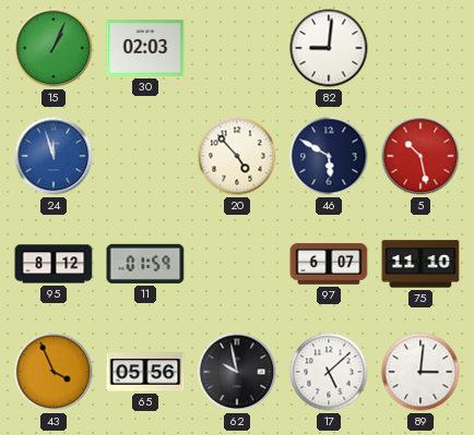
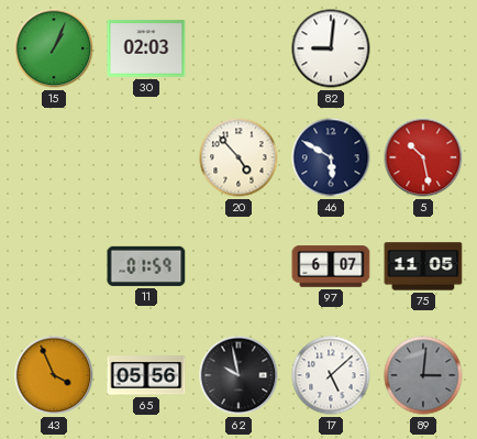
24: 11:57 -> none (54, 156)
95: 8:12 -> none (54, 264)
75: 11:10 -> 11:05 (423, 266)
89 dial: white -> grey (423, 375)
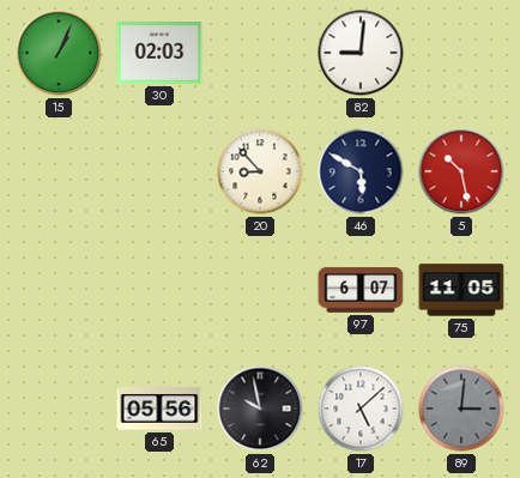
20: 4:53 -> 8:53 (260, 171)
11: 01:59 -> none (146, 266)
43: 3:56 -> none (54, 375)
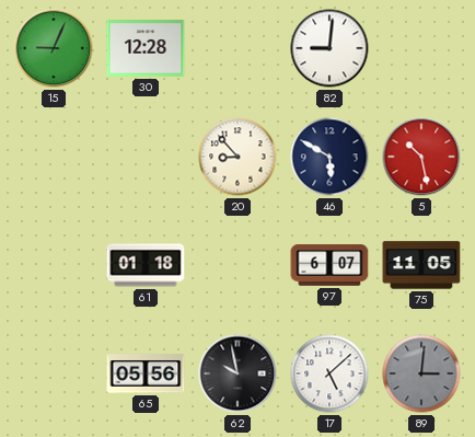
15: 1:04 -> 9:04 (54, 48)
30: 02:03 -> 12:28 (146, 48)
61: none -> 01:18 (146, 265)
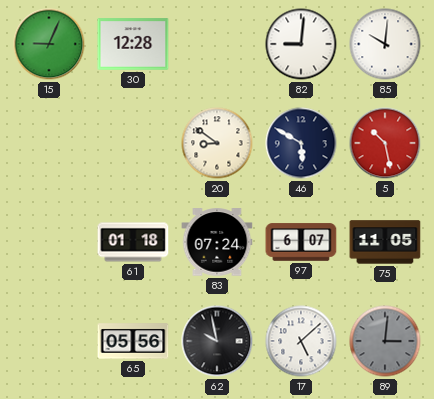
85: none -> 10:01 (385, 44)
20: 8:53 -> 8:51 (217, 143)
83: none -> 07:24 (217, 242)
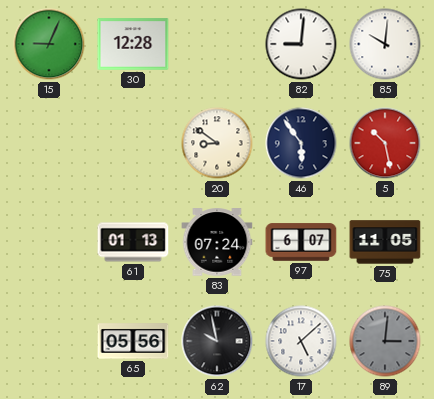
46: 5:50 -> 5:54 (301, 143)
61: 01:18 -> 01:13 (133, 242)
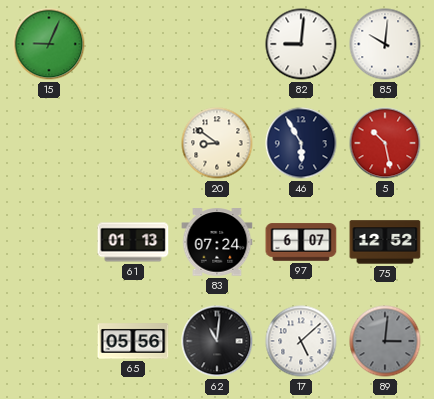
30: 12:28 -> none (133, 44)
46: 5:54 -> 5:55 (301, 143)
75: 11:05 -> 12:52 (385, 242)
62: 9:58 -> 11:01 (217, 341)
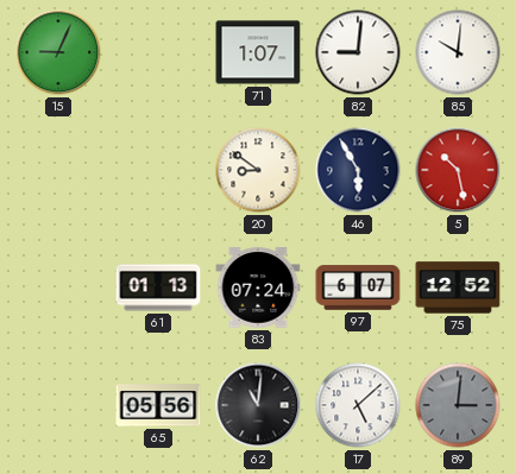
71: none -> 1:07 (258, 52)
